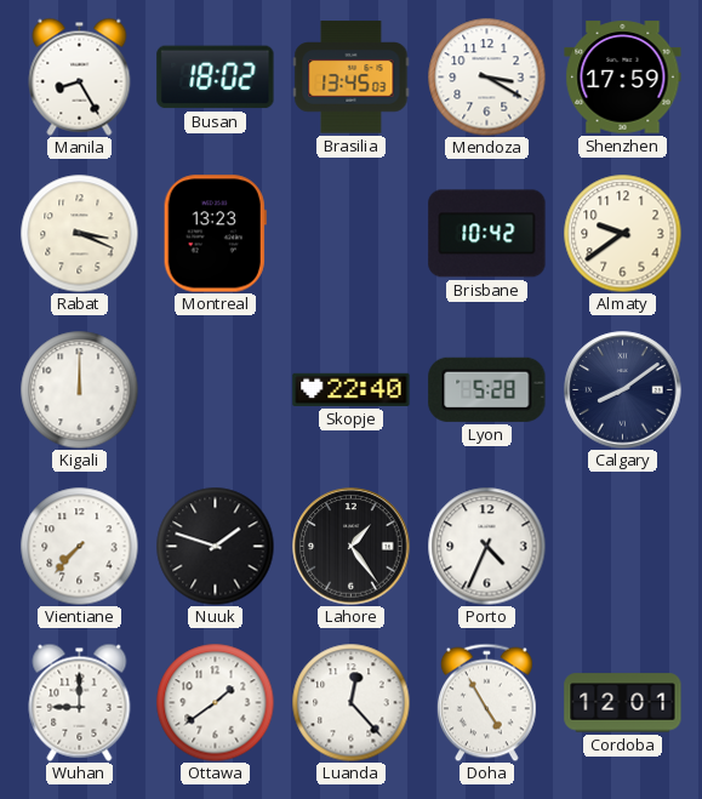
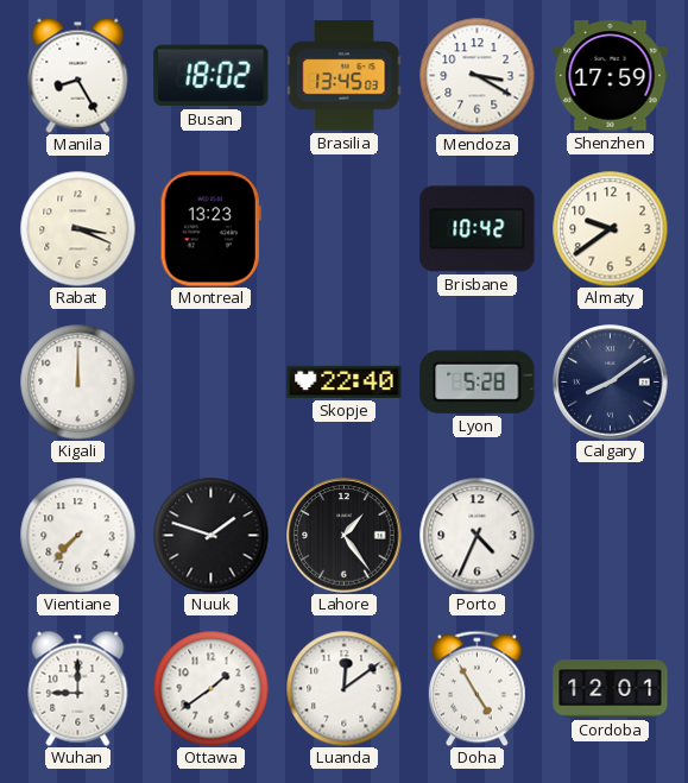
Luanda: 12:23 -> 12:09 (343, 688)
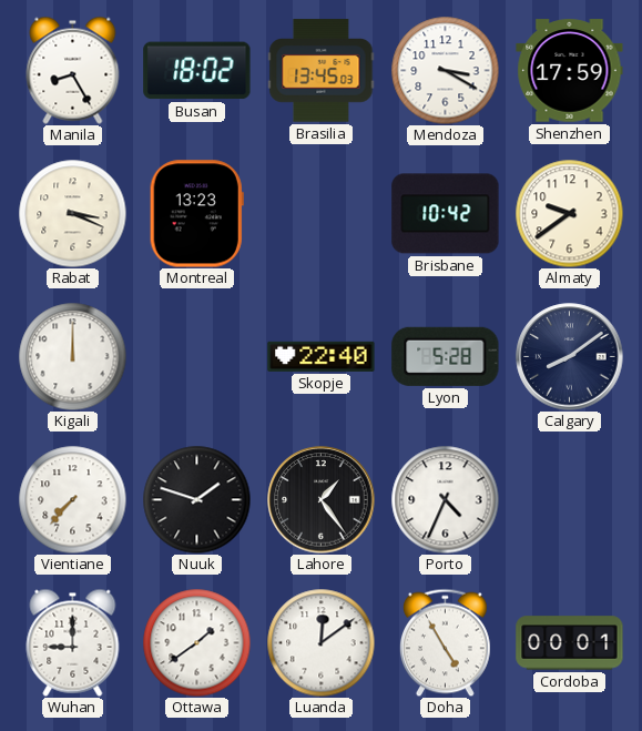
Cordoba: 12:01 -> 00:01 (570, 643)
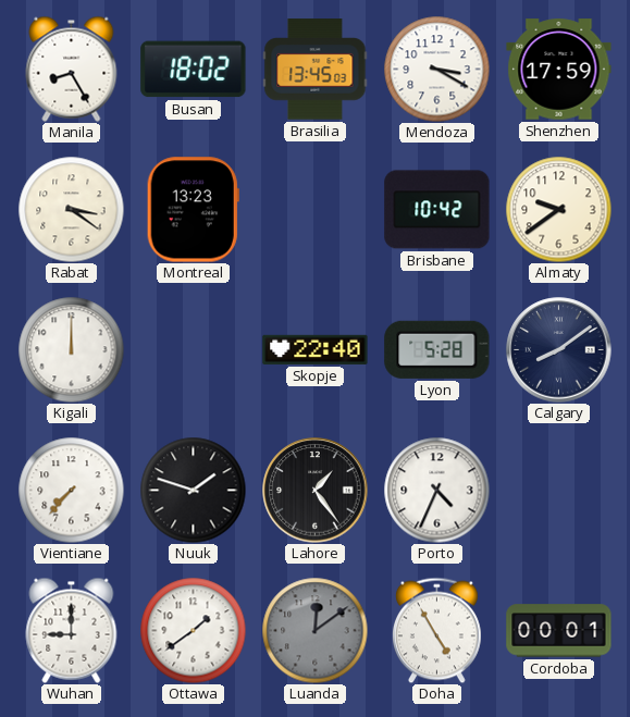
Rabat: 3:19 -> 3:21 (71, 209)
Luanda dial: white -> grey (314, 630)
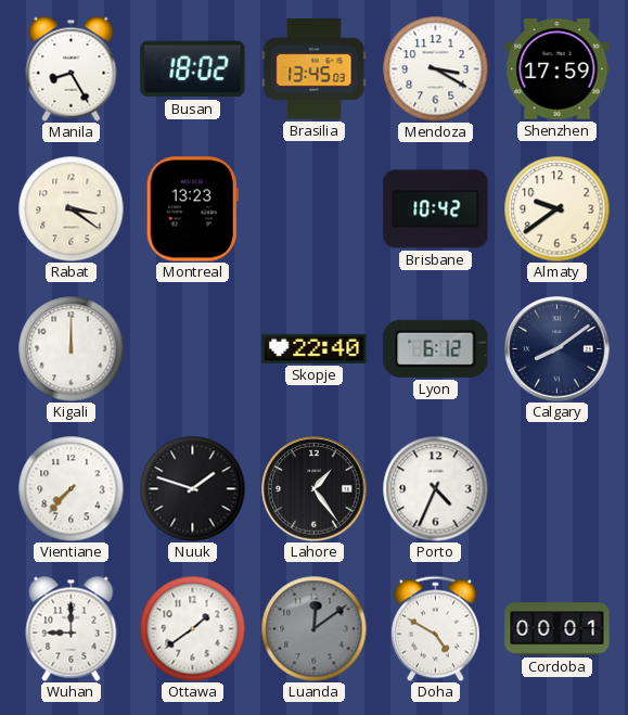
Lyon: 5:28 -> 6:12 (436, 348)
Doha: 4:55 -> 4:50 (435, 628)
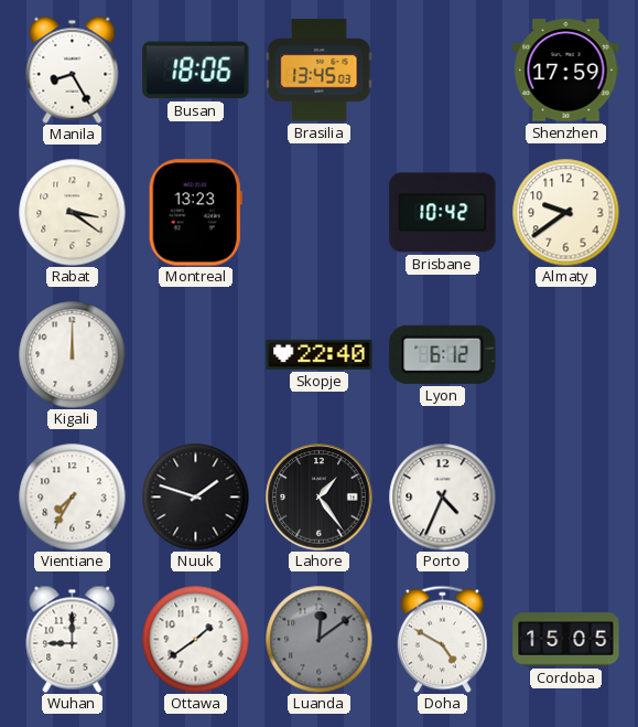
Busan: 18:02 -> 18:06 (196, 71)
Mendoza: 3:20 -> none (435, 68)
Calgary: 8:09 -> none (557, 349)
Vientiane: 7:37 -> 7:35 (72, 496)
Cordoba: 00:01 -> 15:05 (566, 640)
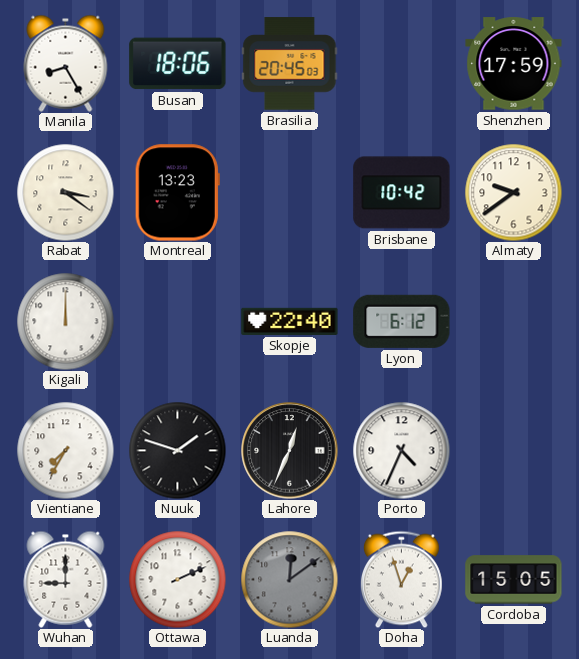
Brasilia: 13:45 -> 20:45 (290, 64)
Lahore: 1:24 -> 12:34 (290, 451)
Ottawa: 1:39 -> 2:11 (177, 579)
Doha: 4:50 -> 12:57 (401, 579)
